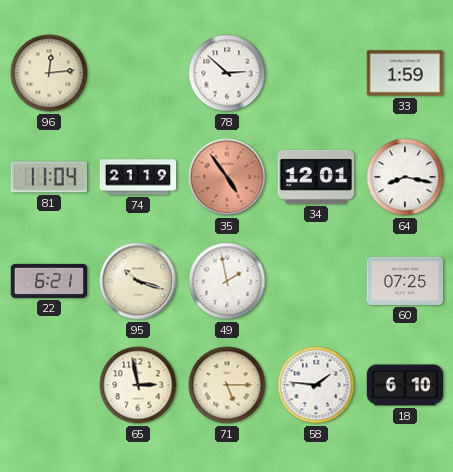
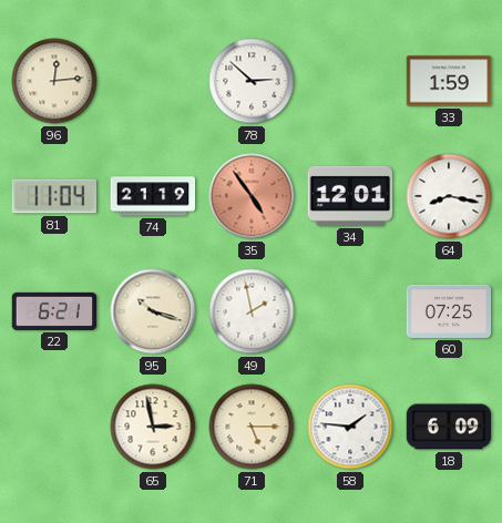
18: 6:10 -> 6:09 (449, 427)
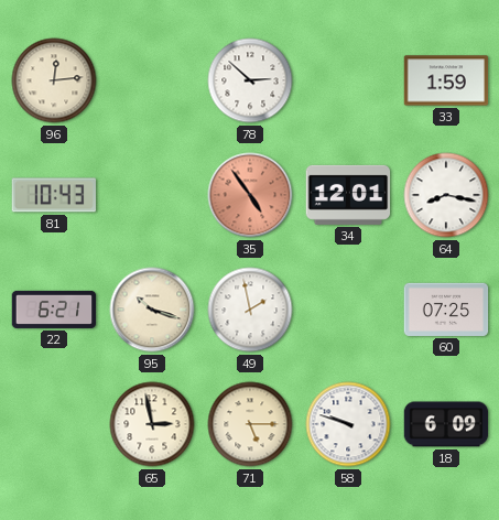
81: 11:04 -> 10:43 (54, 195)
74: 21:19 -> none (153, 196)
58: 1:46 -> 9:48 (348, 424)
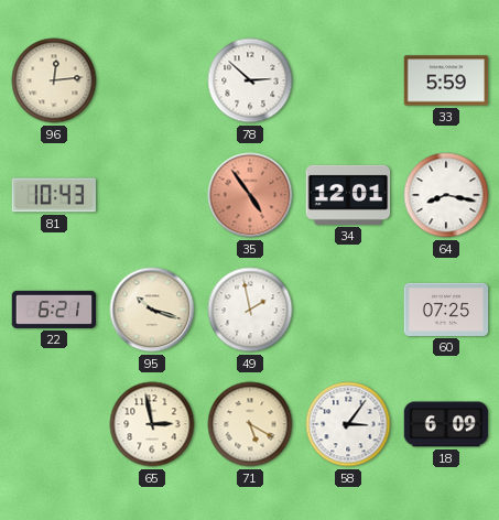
33: 1:59 -> 5:59 (446, 80)
71: 5:15 -> 5:20 (250, 424)
58: 9:48 -> 3:06 (348, 424)
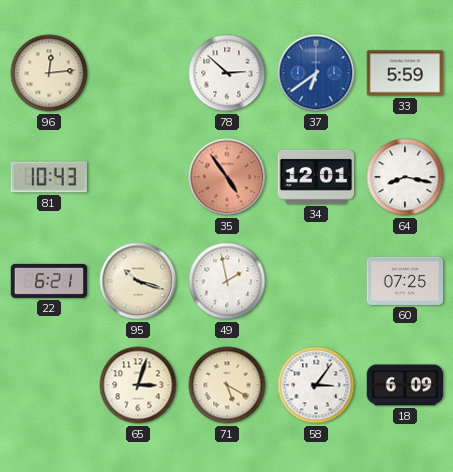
37: none -> 6:39 (316, 73)
65: 2:58 -> 3:03 (138, 385)
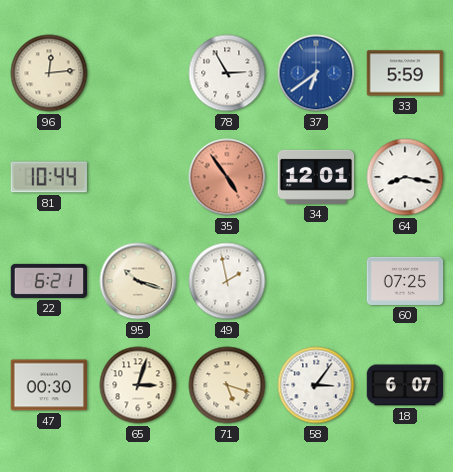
78: 2:52 -> 2:55 (227, 73)
81: 10:43 -> 10:44 (49, 177)
47: none -> 00:30 (49, 385)
71: 5:20 -> 5:18 (227, 385)
18: 6:09 -> 6:07 (405, 385)
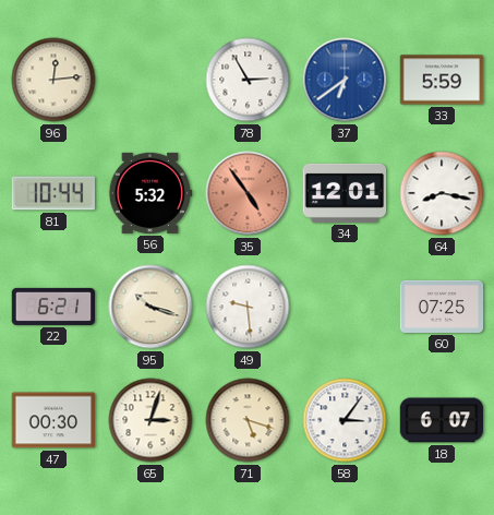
56: none -> 5:32 (150, 193)
49: 1:58 -> 9:29 (248, 307)
